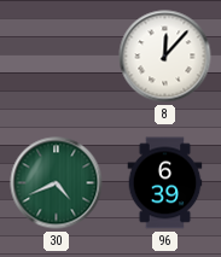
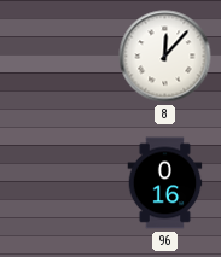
30: 4:41 -> none (57, 183)
96: 6:39 -> 0:16 (165, 183)
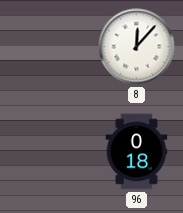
96: 0:16 -> 0:18 (137, 152)
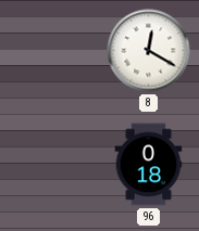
8: 12:07 -> 12:20 (149, 51)
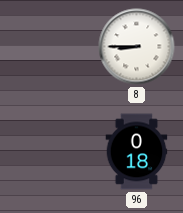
8: 12:20 -> 8:45 (137, 47)
